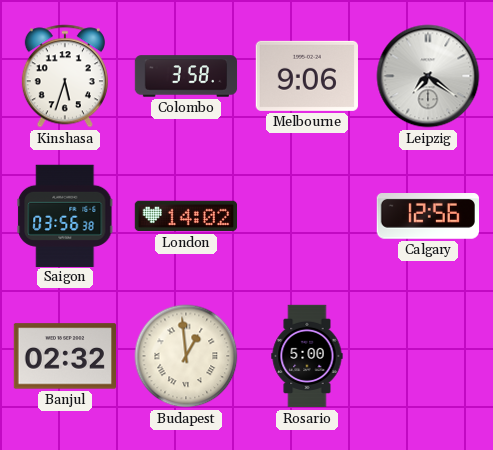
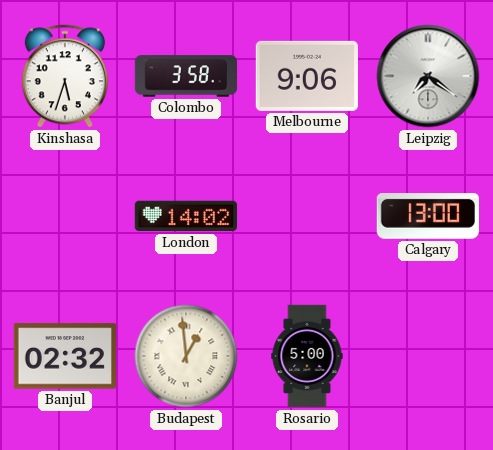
Saigon: 03:56 -> none (65, 215)
Calgary: 12:56 -> 13:00 (427, 217)
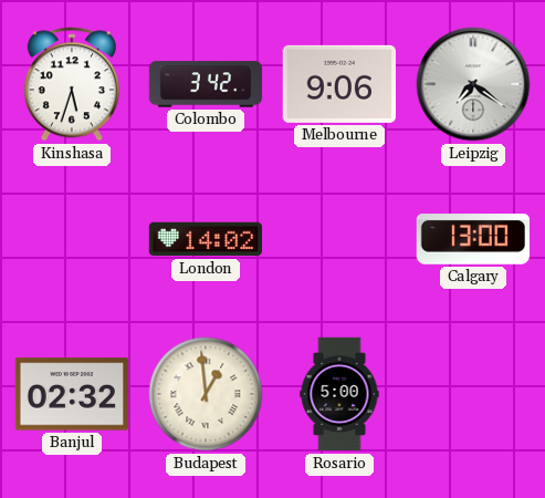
Colombo: 3:58 -> 3:42 (206, 84)
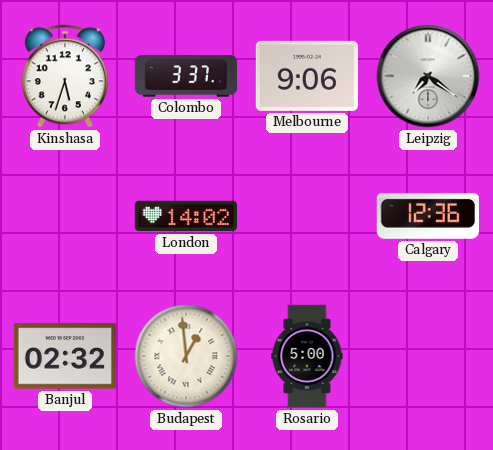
Colombo: 3:42 -> 3:37 (186, 76)
Calgary: 13:00 -> 12:36 (427, 217)
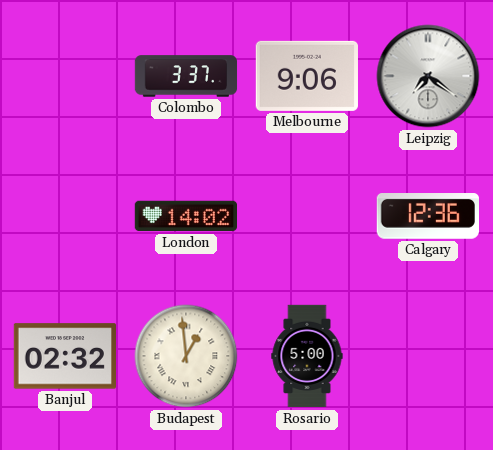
Kinshasa: 5:33 -> none (65, 76)
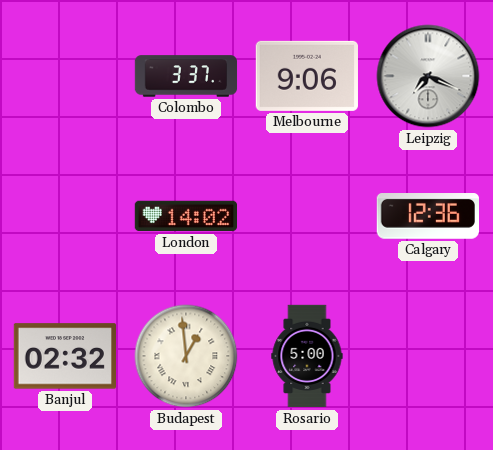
Leipzig: 7:21 -> 7:19 (428, 76)
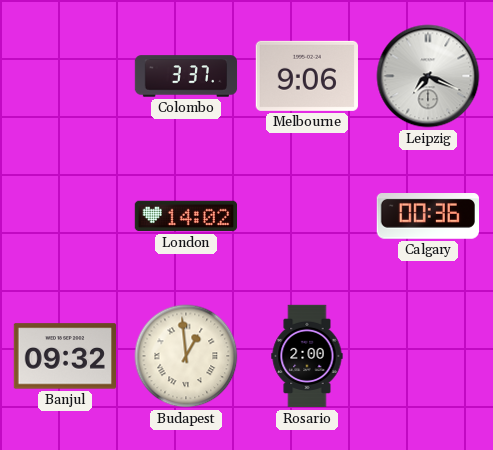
Calgary: 12:36 -> 00:36 (427, 217)
Banjul: 02:32 -> 09:32 (64, 356)
Rosario: 5:00 -> 2:00 (307, 356)
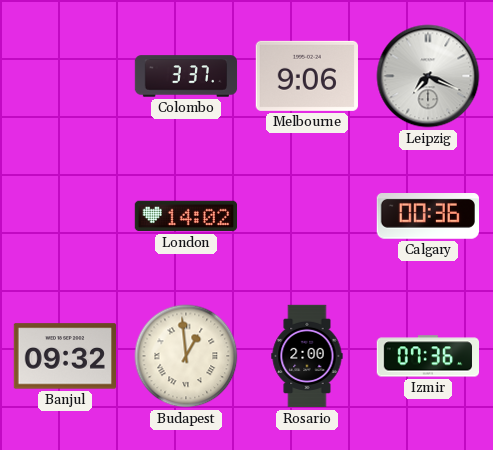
Izmir: none -> 07:36 (427, 356)
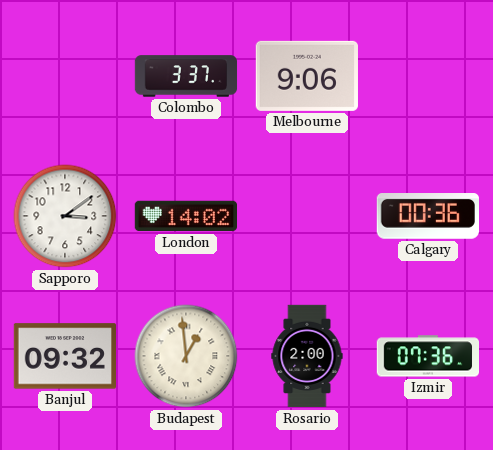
Leipzig: 7:19 -> none (428, 76)
Sapporo: none -> 3:09 (65, 216)
